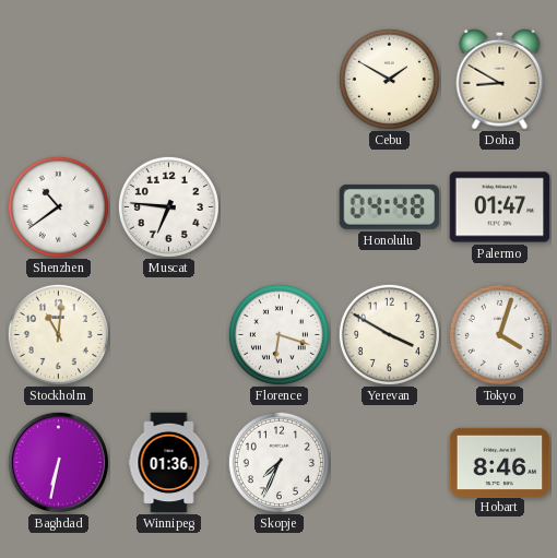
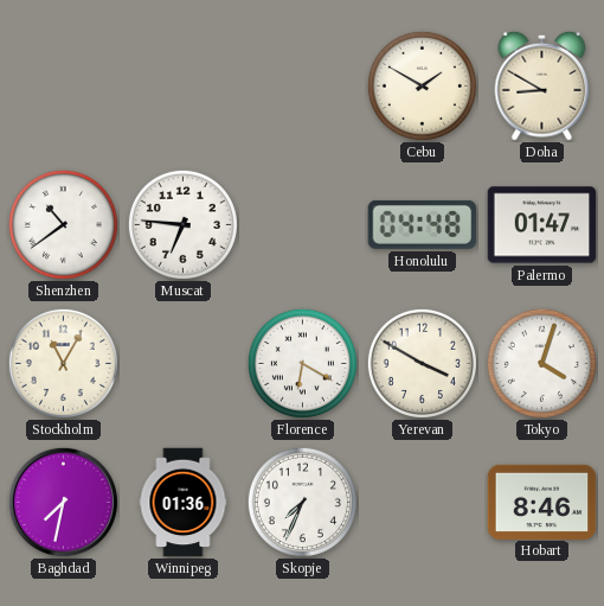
Stockholm: 11:01 -> 11:05 (63, 363)
Florence: 6:18 -> 6:20 (302, 363)
Baghdad: 6:32 -> 7:32 (63, 502)
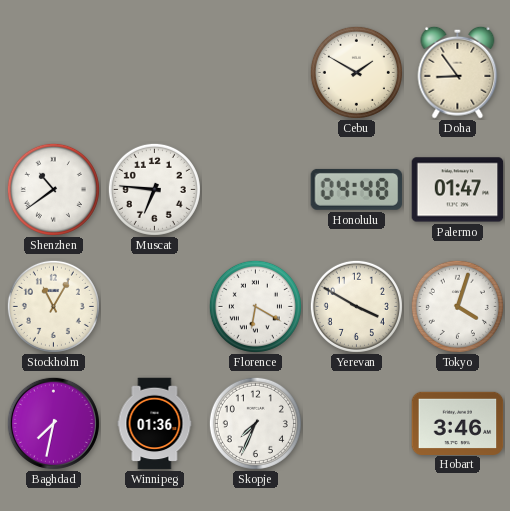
Doha: 8:50 -> 8:54 (458, 72)
Hobart: 8:46 -> 3:46 (458, 423)
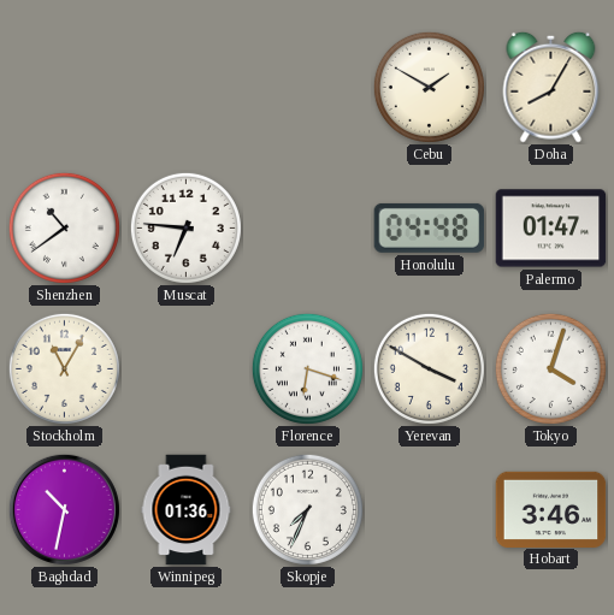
Doha: 8:54 -> 8:05 (551, 87)
Florence: 6:20 -> 6:18 (307, 368)
Baghdad: 7:32 -> 10:32 (64, 509)
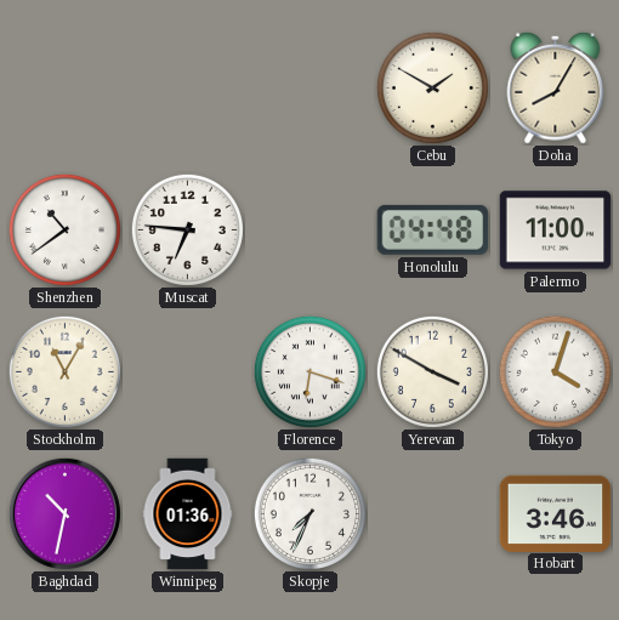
Palermo: 01:47 -> 11:00 (556, 231)
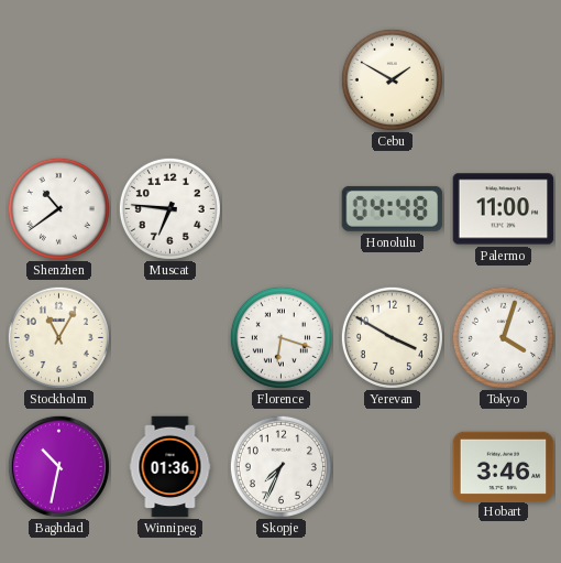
Doha: 8:05 -> none (556, 87)
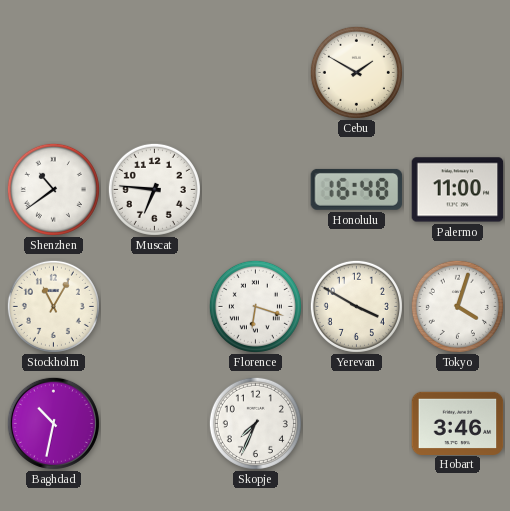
Honolulu: 04:48 -> 16:48 (357, 189)
Winnipeg: 01:36 -> none (170, 467)
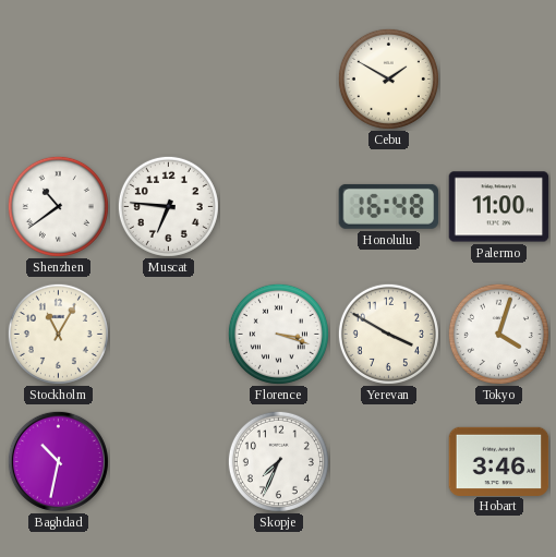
Florence: 6:18 -> 3:18 (278, 334)
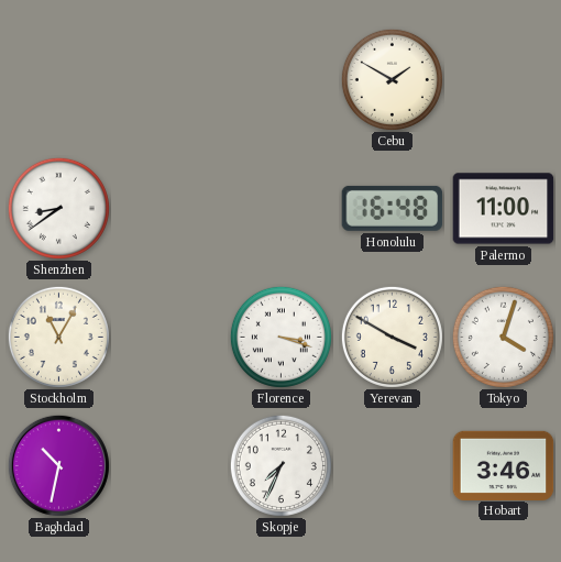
Shenzhen: 10:39 -> 8:39 (58, 208)
Muscat: 6:46 -> none (168, 206)
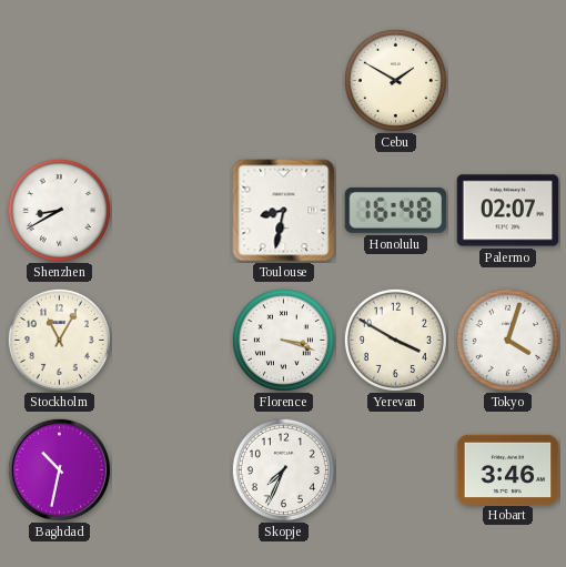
Shenzhen: 8:39 -> 8:40 (59, 210)
Toulouse: none -> 8:32 (284, 211)
Palermo: 11:00 -> 02:07 (508, 211)
